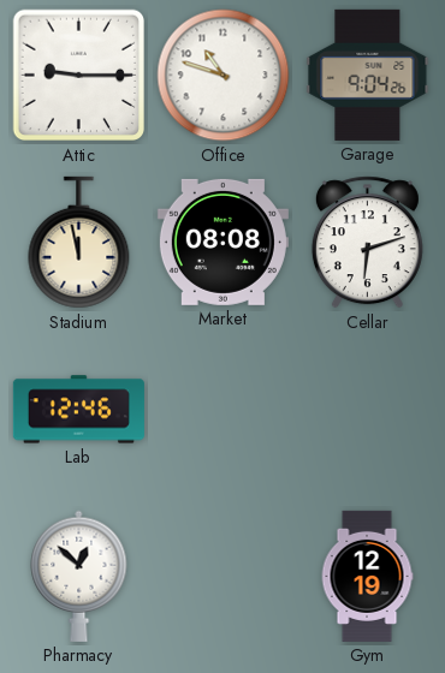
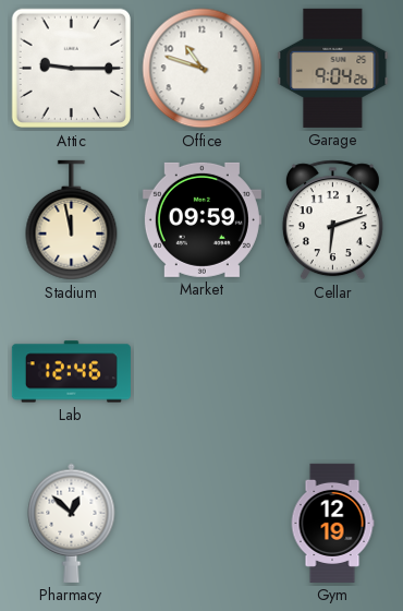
Market: 08:08 -> 09:59 (201, 219)
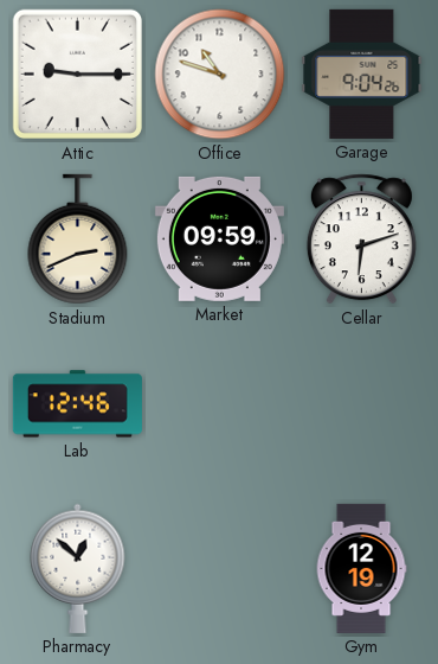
Stadium: 11:58 -> 2:41 (78, 240)
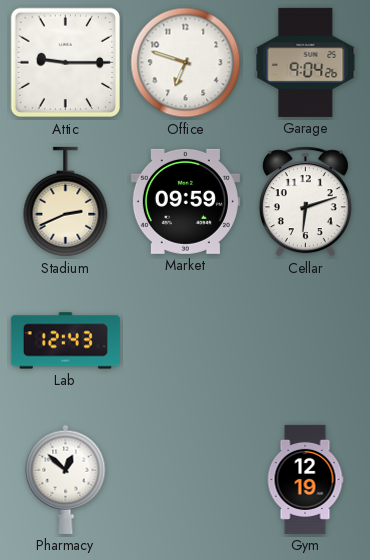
Office: 10:48 -> 6:48 (186, 63)
Lab: 12:46 -> 12:43 (65, 341)
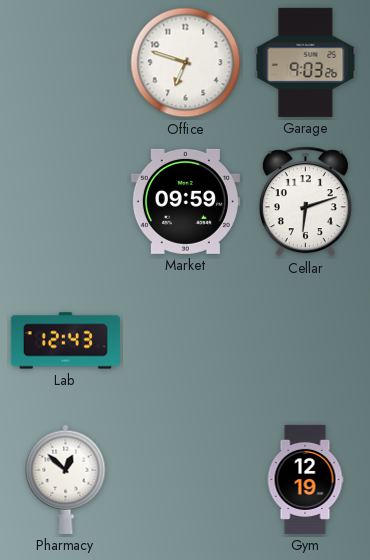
Attic: 9:15 -> none (66, 63)
Garage: 9:04 -> 9:03 (306, 62)
Stadium: 2:41 -> none (66, 202)
